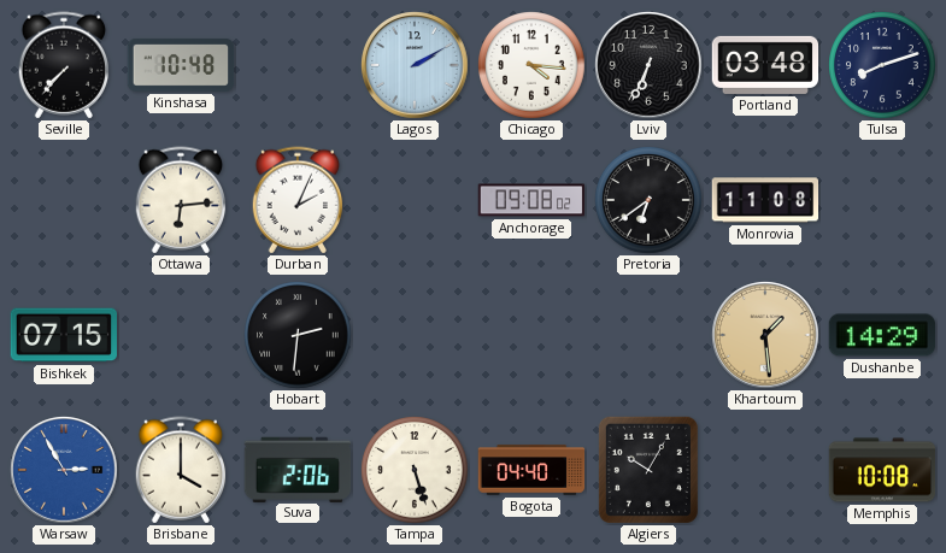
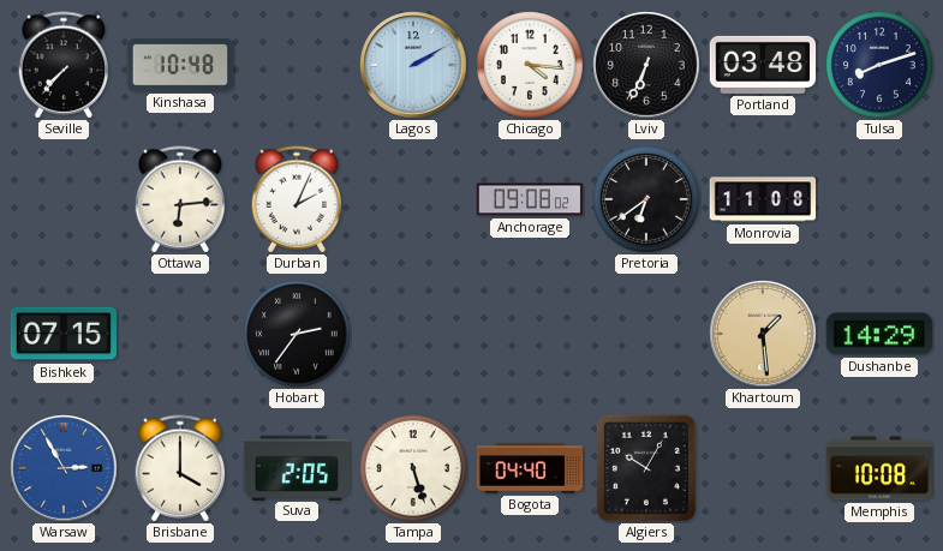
Hobart: 2:31 -> 2:36 (297, 334)
Suva: 2:06 -> 2:05 (297, 467)
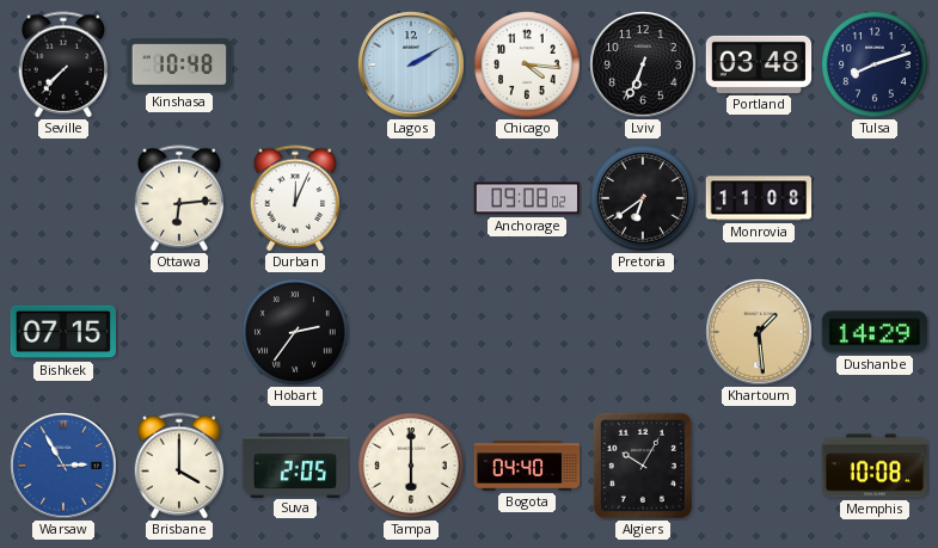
Durban: 2:04 -> 12:04 (295, 198)
Tampa: 5:27 -> 6:00 (411, 466)
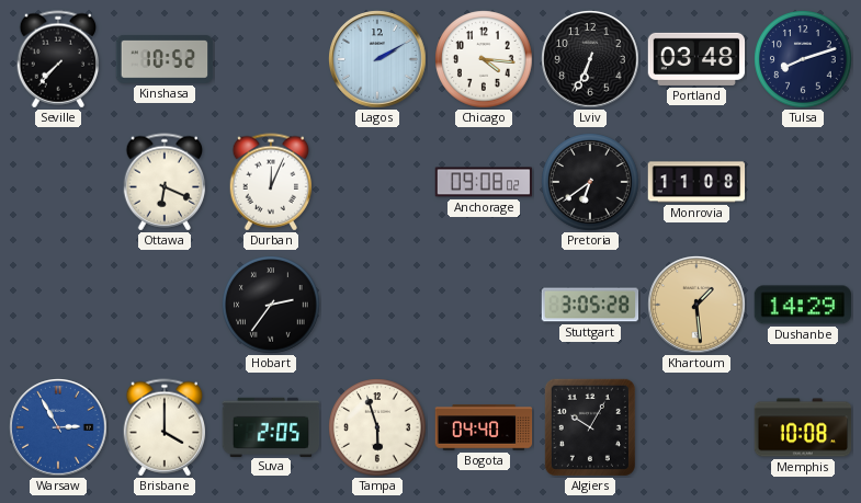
Kinshasa: 10:48 -> 10:52 (165, 59)
Ottawa: 6:14 -> 6:19 (165, 182)
Bishkek: 07:15 -> none (62, 332)
Stuttgart: none -> 3:05 (590, 305)
Tampa: 6:00 -> 5:57 (377, 427)
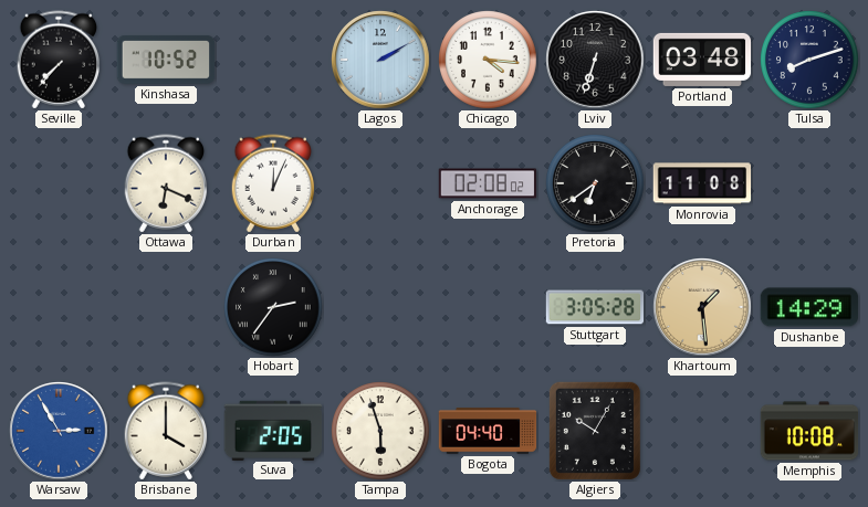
Lviv: 6:34 -> 6:33 (595, 60)
Anchorage: 09:08 -> 02:08 (488, 183)
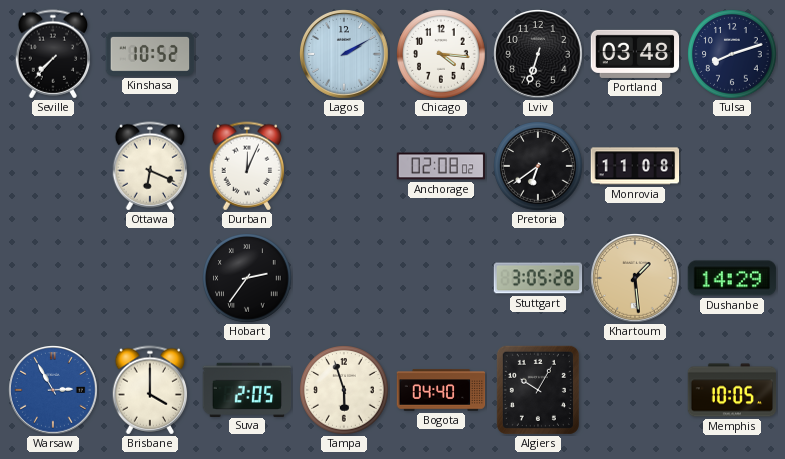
Memphis: 10:08 -> 10:05 (732, 390)
